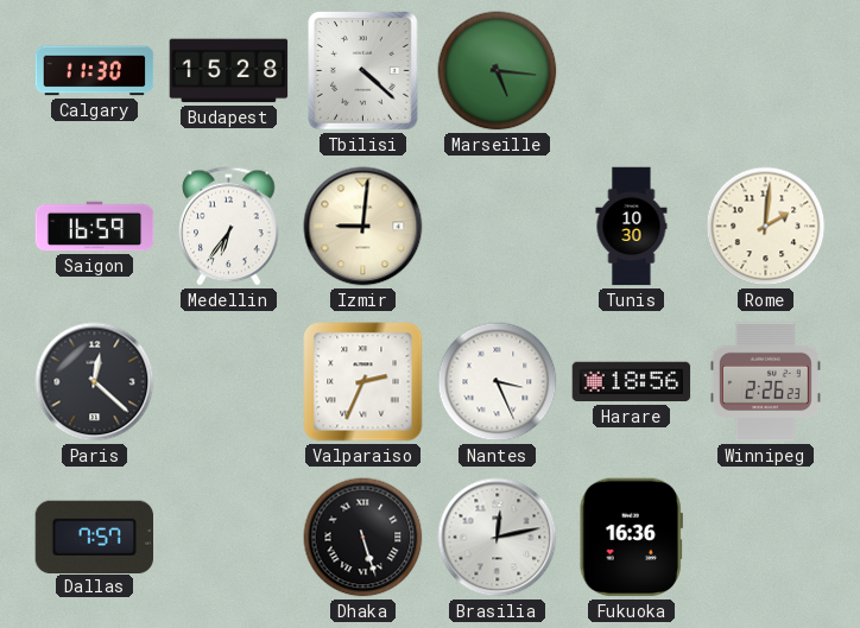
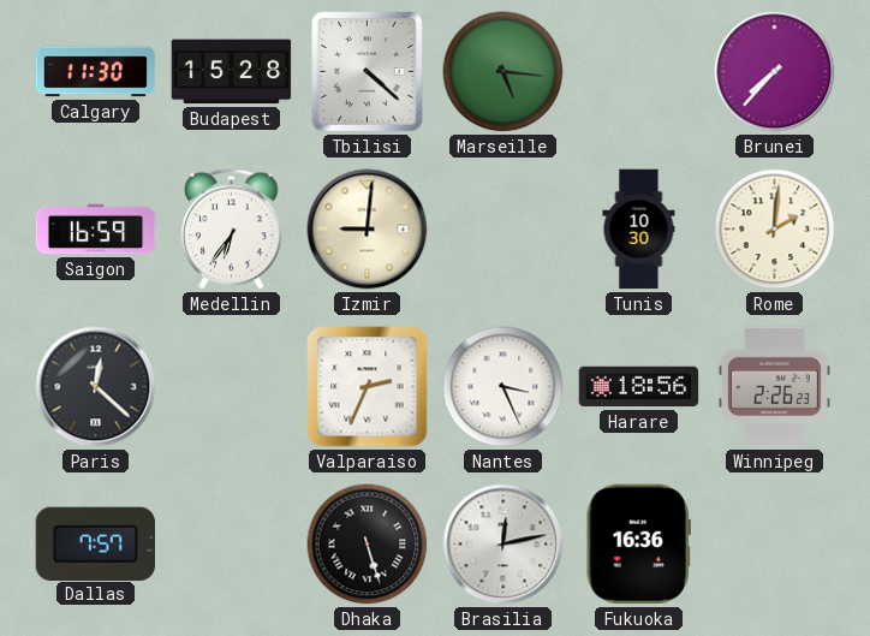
Brunei: none -> 7:37 (775, 72)
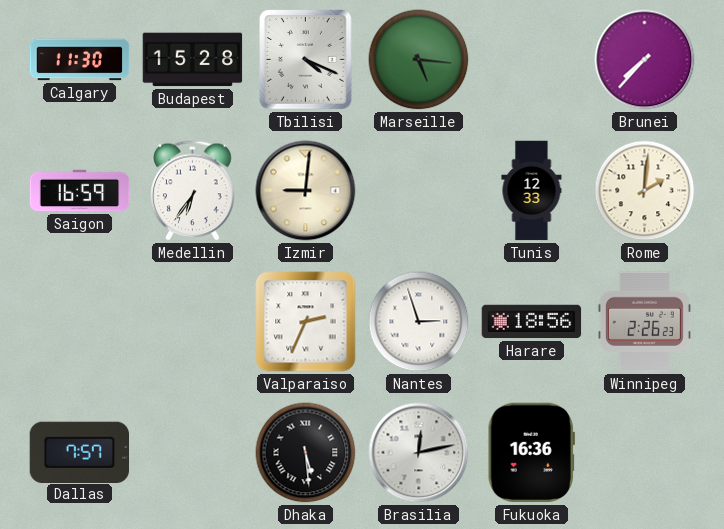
Tbilisi: 4:22 -> 4:19 (306, 60)
Tunis: 10:30 -> 12:33 (532, 191)
Paris: 12:22 -> none (96, 387)
Nantes: 3:26 -> 2:57 (419, 322)
Dhaka: 5:27 -> 5:29 (306, 453)
